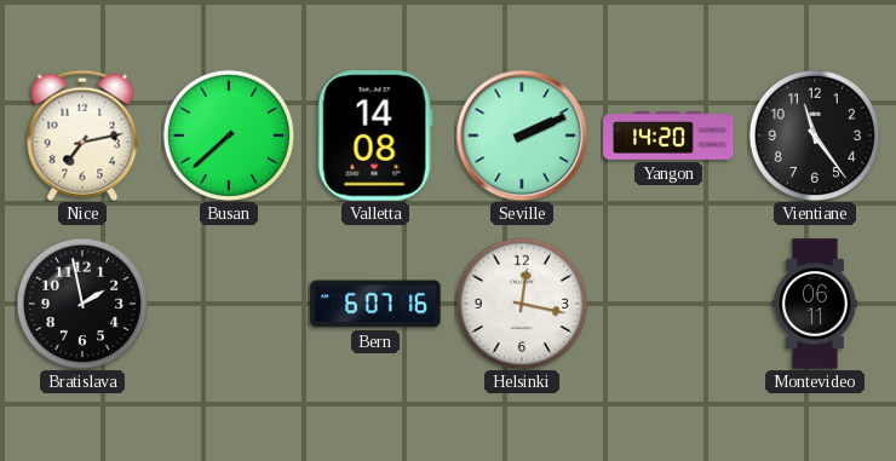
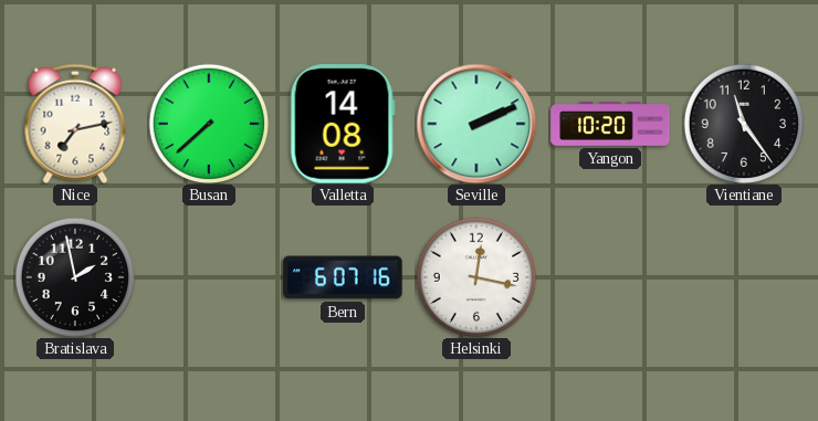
Yangon: 14:20 -> 10:20 (610, 125)
Montevideo: 06:11 -> none (816, 304)
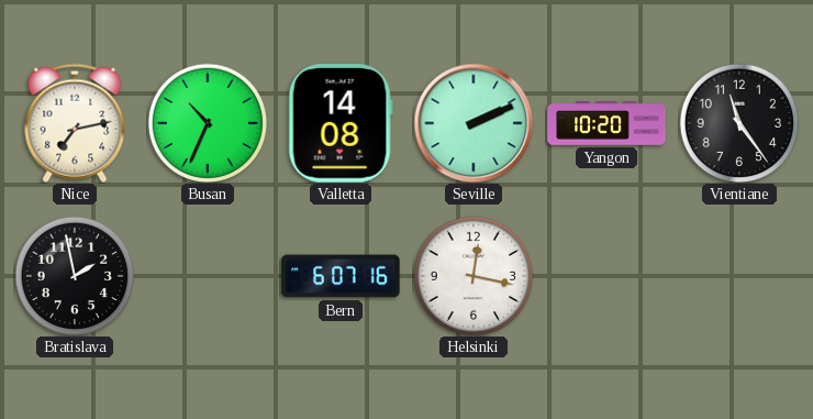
Busan: 7:38 -> 10:34 (207, 122)
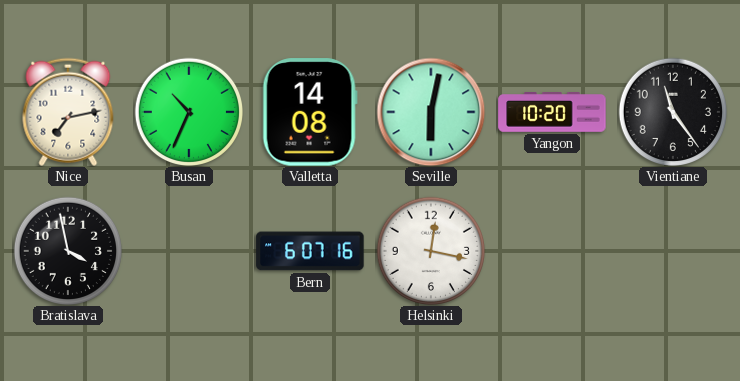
Seville: 2:11 -> 6:02 (431, 112)
Bratislava: 1:58 -> 3:58 (67, 250)
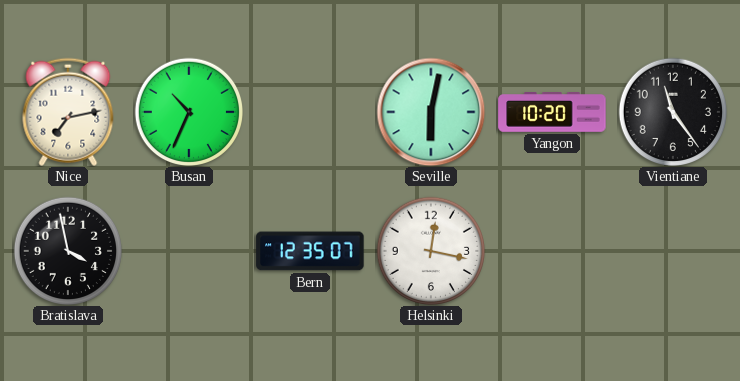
Valletta: 14:08 -> none (310, 112)
Bern: 6:07 -> 12:35 (310, 251)
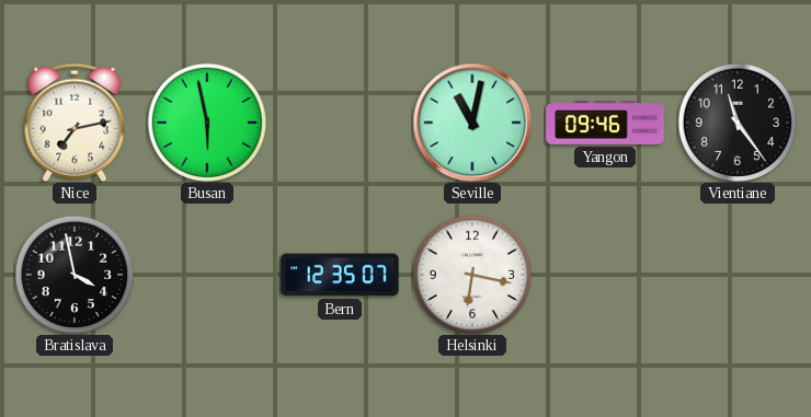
Busan: 10:34 -> 5:58 (206, 121)
Seville: 6:02 -> 11:02 (472, 123)
Yangon: 10:20 -> 09:46 (605, 124)
Helsinki: 12:17 -> 6:17 (471, 274)
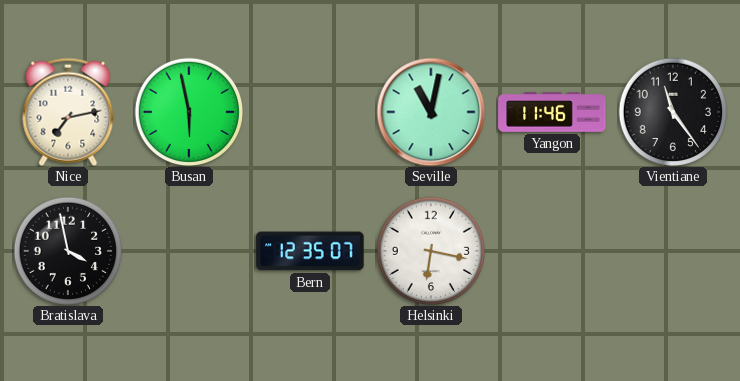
Yangon: 09:46 -> 11:46 (552, 113)
